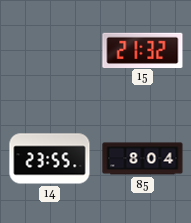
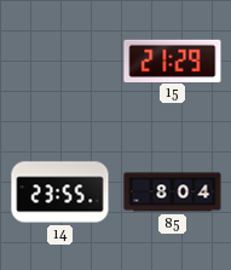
15: 21:32 -> 21:29 (173, 61)
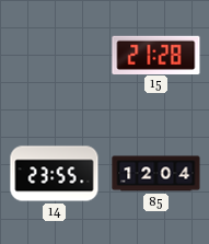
15: 21:29 -> 21:28 (156, 55)
85: 8:04 -> 12:04 (156, 174)
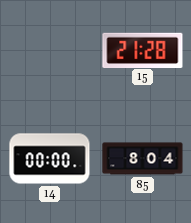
14: 23:55 -> 00:00 (50, 159)
85: 12:04 -> 8:04 (143, 159)
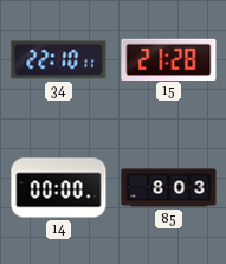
34: none -> 22:10 (59, 60)
85: 8:04 -> 8:03 (169, 188)
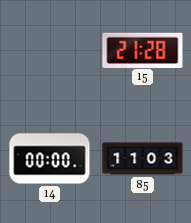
34: 22:10 -> none (59, 60)
85: 8:03 -> 11:03 (143, 159)
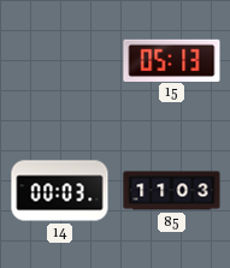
15: 21:28 -> 05:13 (172, 60)
14: 00:00 -> 00:03 (60, 191)
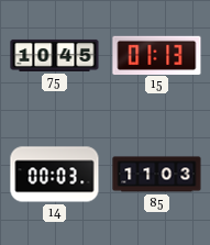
75: none -> 10:45 (55, 55)
15: 05:13 -> 01:13 (157, 55)
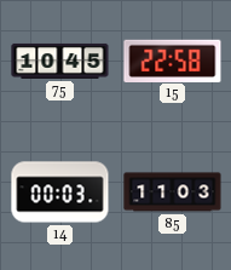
15: 01:13 -> 22:58 (173, 61)
